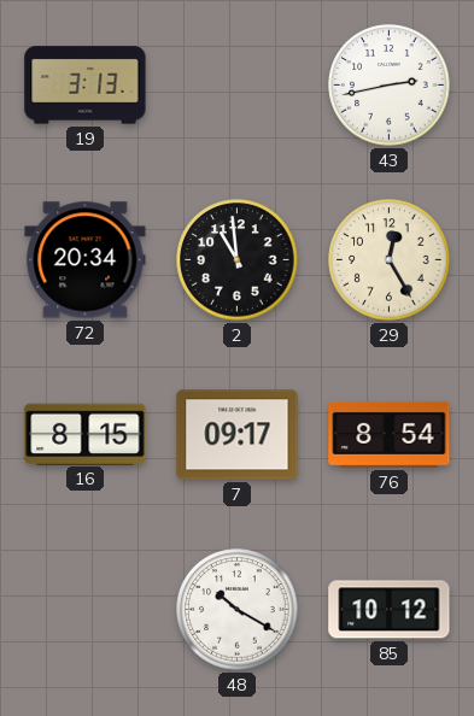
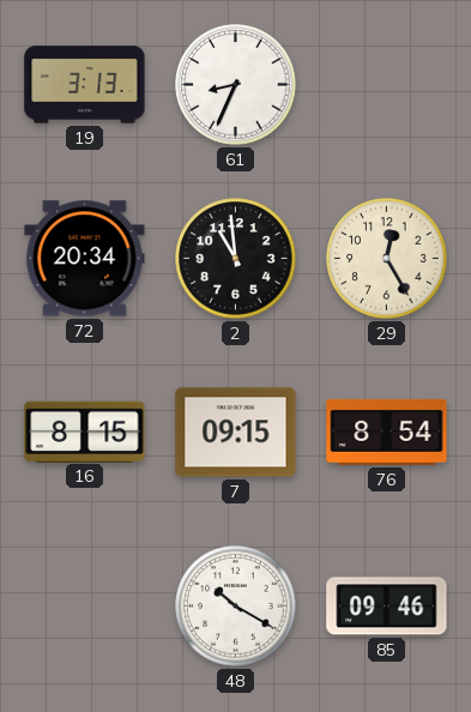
61: none -> 8:34 (236, 85)
43: 2:43 -> none (390, 86)
7: 09:17 -> 09:15 (236, 433)
85: 10:12 -> 09:46 (387, 607)
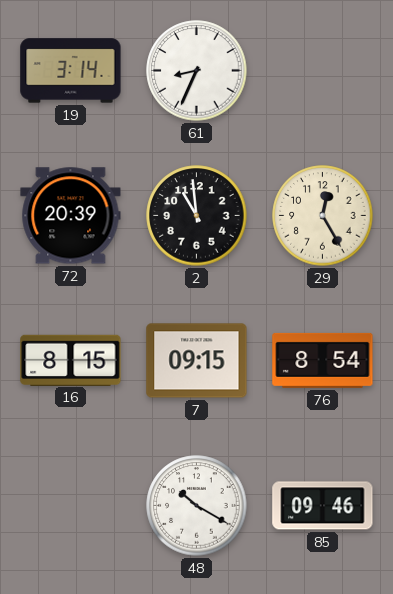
19: 3:13 -> 3:14 (71, 71)
72: 20:34 -> 20:39 (71, 216)
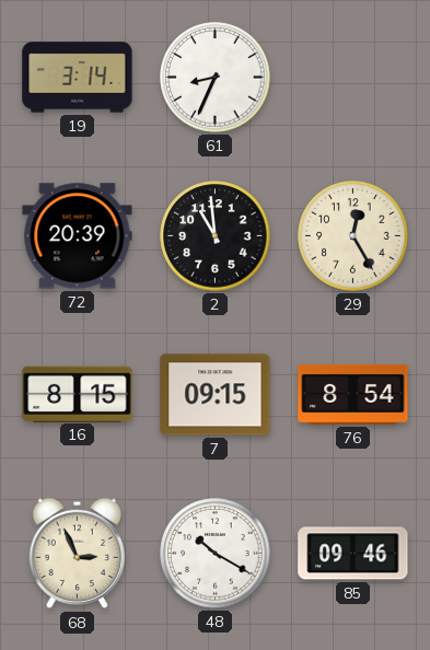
68: none -> 2:56 (77, 554)
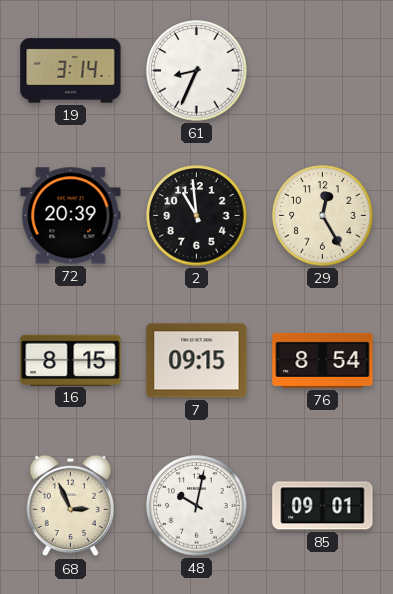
48: 10:20 -> 10:02 (197, 506)
85: 09:46 -> 09:01 (323, 506)
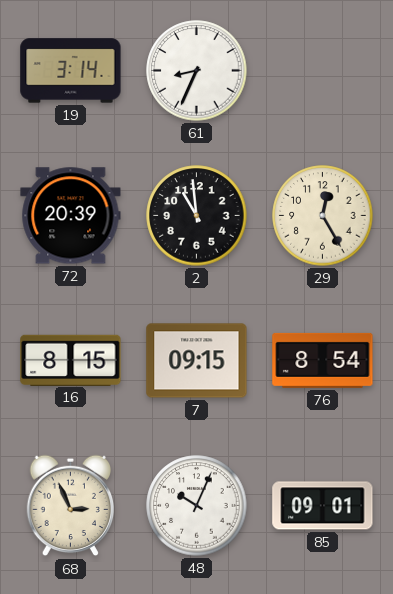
48: 10:02 -> 10:04 (197, 506)
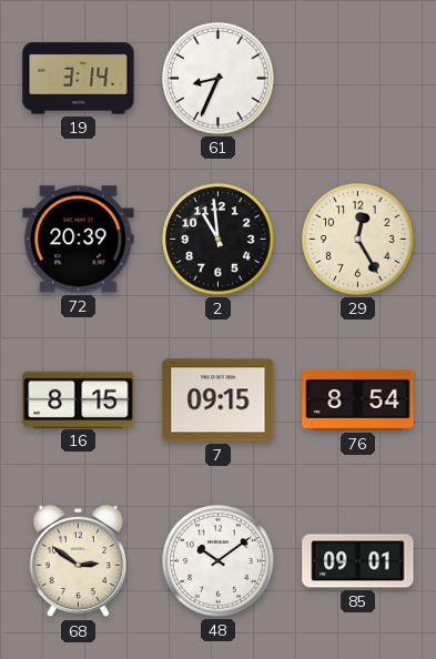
68: 2:56 -> 2:51 (78, 561)
48: 10:04 -> 10:09 (219, 561)
